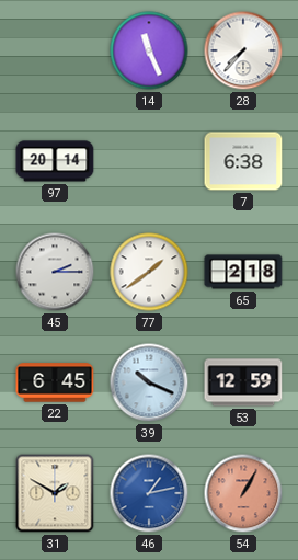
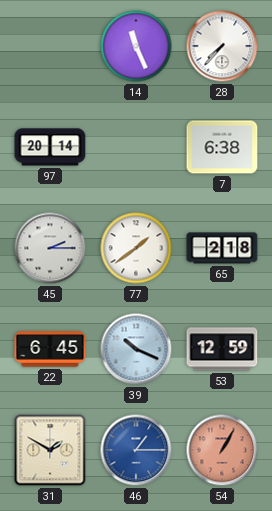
46: 1:13 -> 1:15 (136, 450)
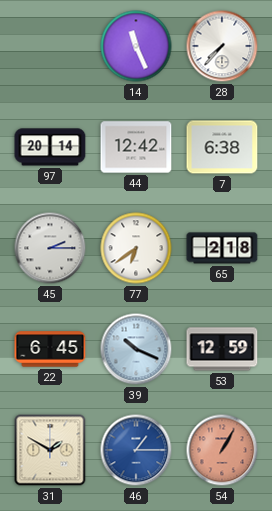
44: none -> 12:42 (136, 147)
77: 1:39 -> 6:39 (136, 248)
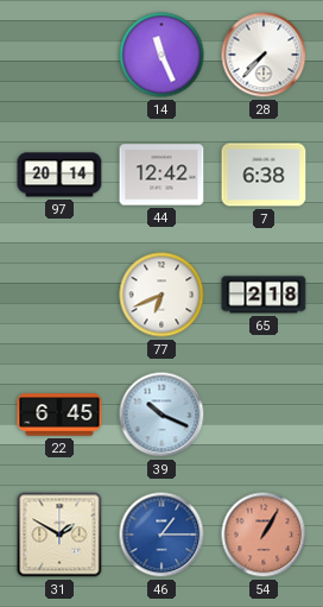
45: 2:15 -> none (50, 248)
77: 6:39 -> 6:41 (161, 295)
53: 12:59 -> none (222, 349)
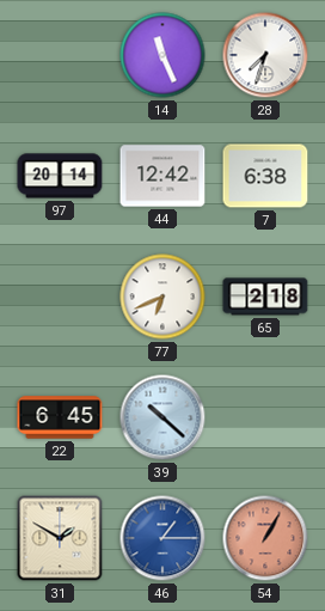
28: 7:37 -> 7:33 (265, 55)
39: 10:19 -> 10:22 (162, 417)
